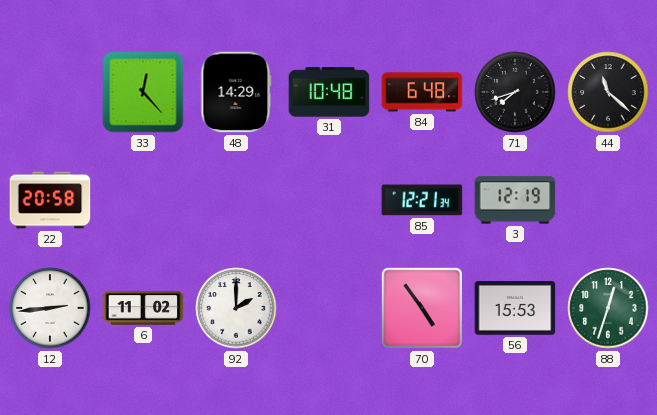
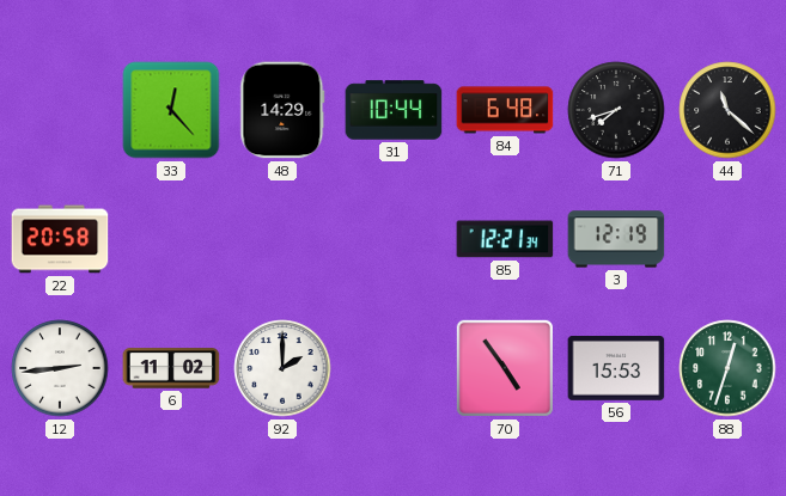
31: 10:48 -> 10:44 (394, 110)
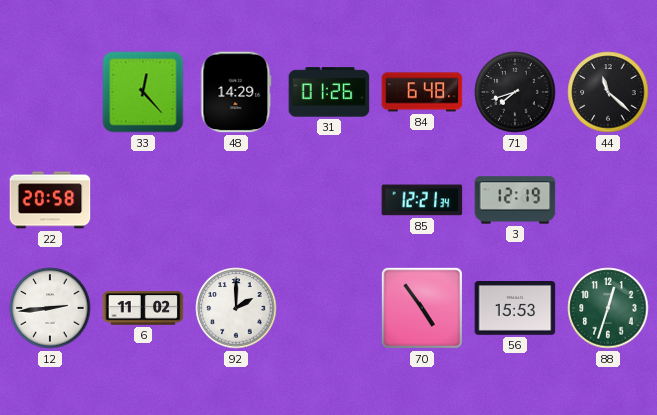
31: 10:44 -> 01:26 (329, 92)
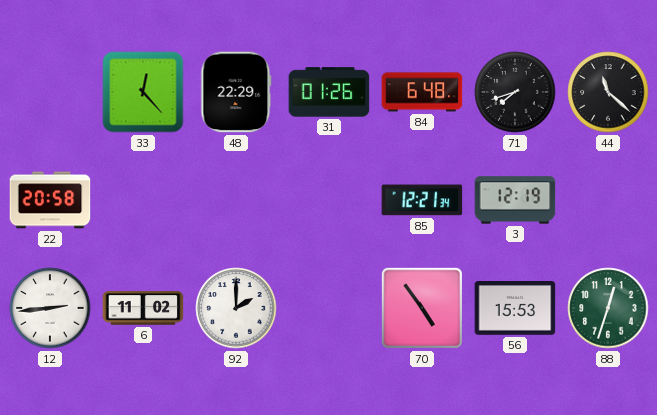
48: 14:29 -> 22:29 (236, 92)
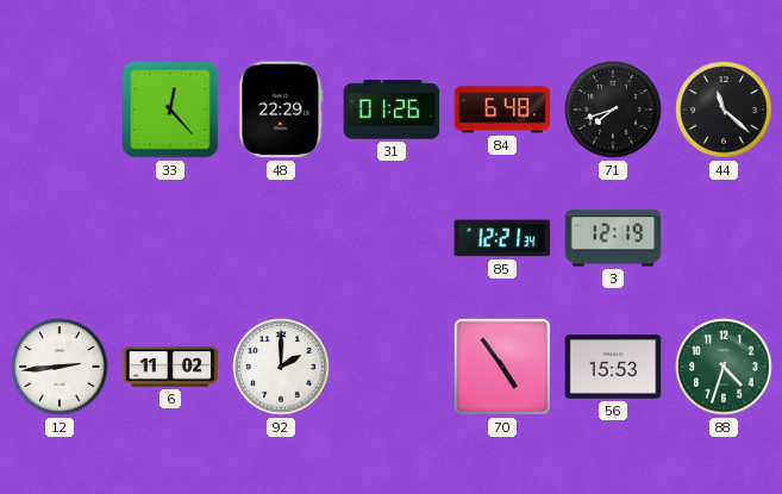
22: 20:58 -> none (50, 200)
88: 12:33 -> 4:33 (724, 367)
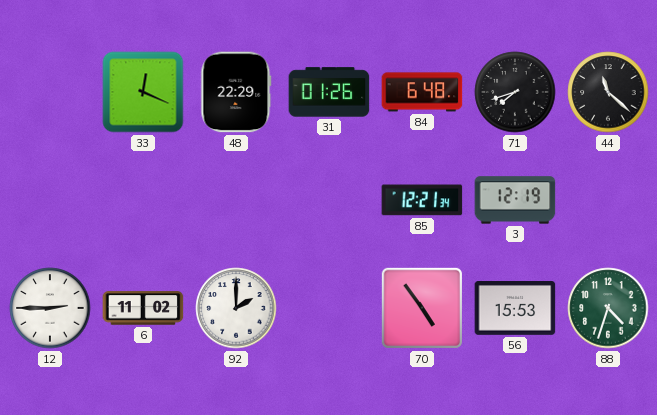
33: 12:23 -> 12:19 (143, 92)
12: 2:44 -> 2:45 (50, 308)
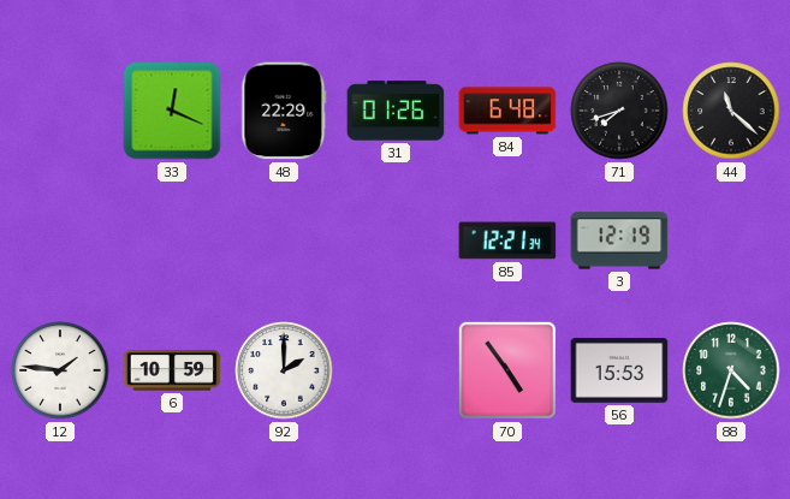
12: 2:45 -> 1:46 (60, 370)
6: 11:02 -> 10:59 (172, 370)
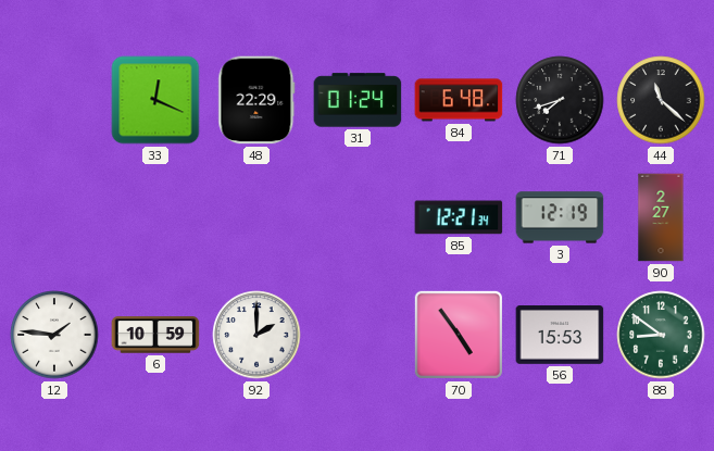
31: 01:26 -> 01:24 (358, 100)
90: none -> 2:27 (661, 217)
88: 4:33 -> 8:51 (661, 335)
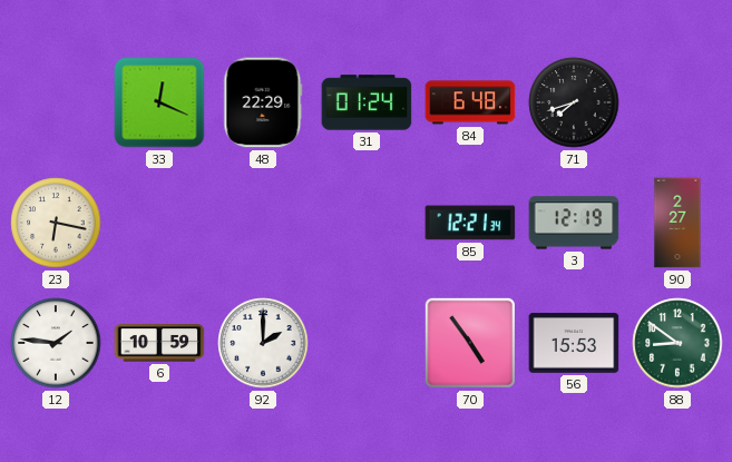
44: 11:22 -> none (661, 100)
23: none -> 6:17 (56, 223)
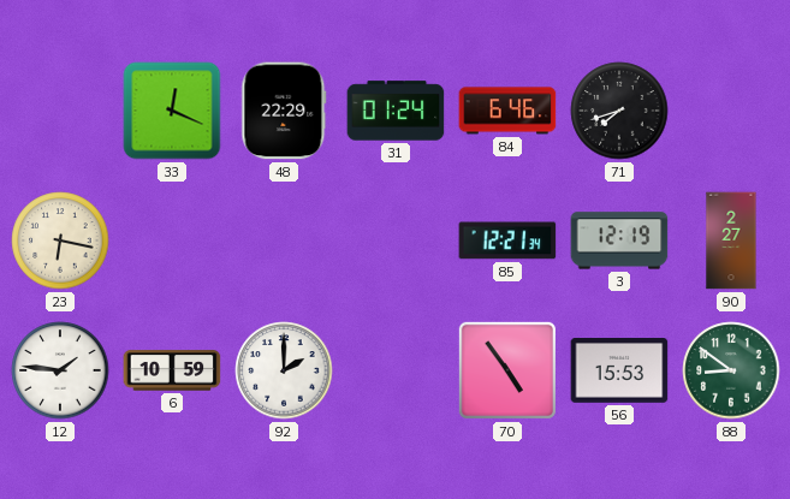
84: 6:48 -> 6:46 (507, 111)
